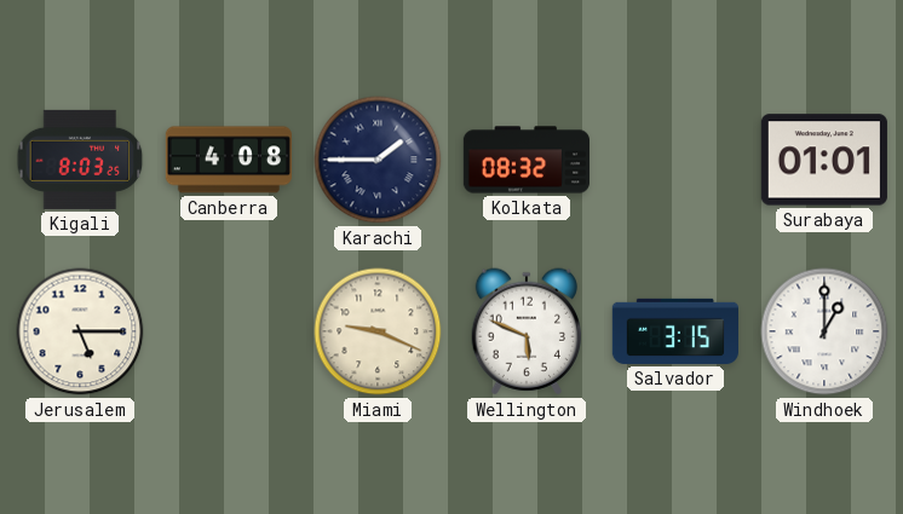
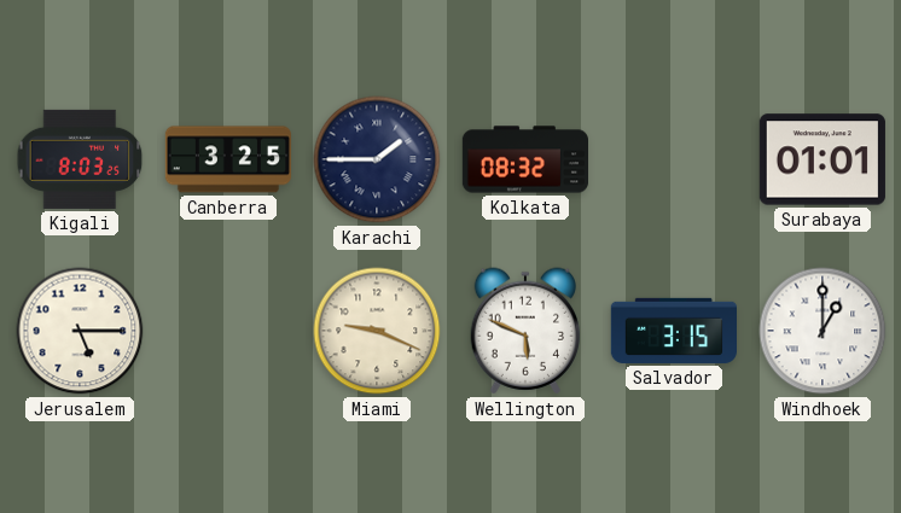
Canberra: 4:08 -> 3:25 (228, 159)
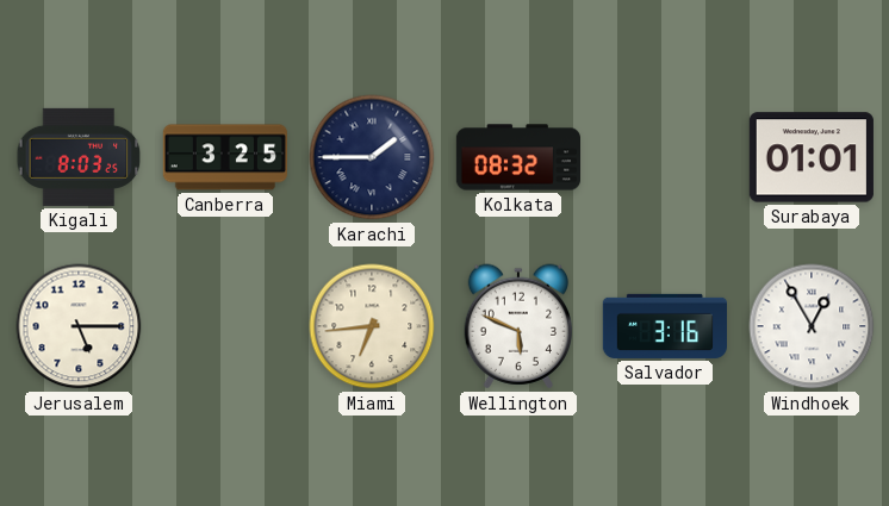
Miami: 9:19 -> 6:44 (372, 326)
Salvador: 3:15 -> 3:16 (664, 326)
Windhoek: 1:00 -> 12:55 (812, 326)
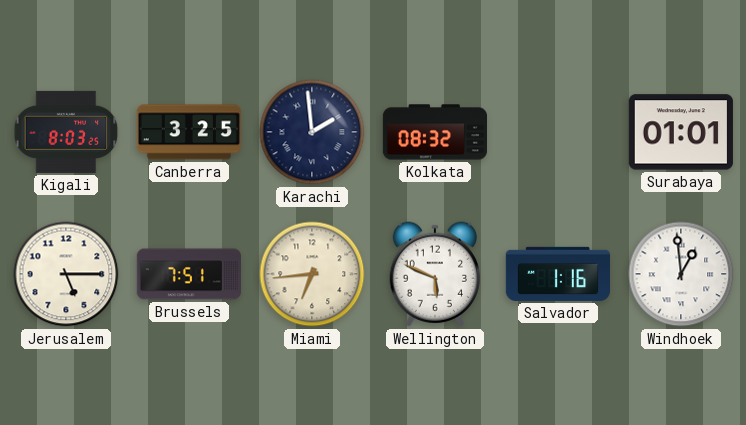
Karachi: 1:45 -> 1:59 (312, 132)
Brussels: none -> 7:51 (188, 274)
Salvador: 3:16 -> 1:16 (557, 274)
Windhoek: 12:55 -> 12:59 (681, 274)
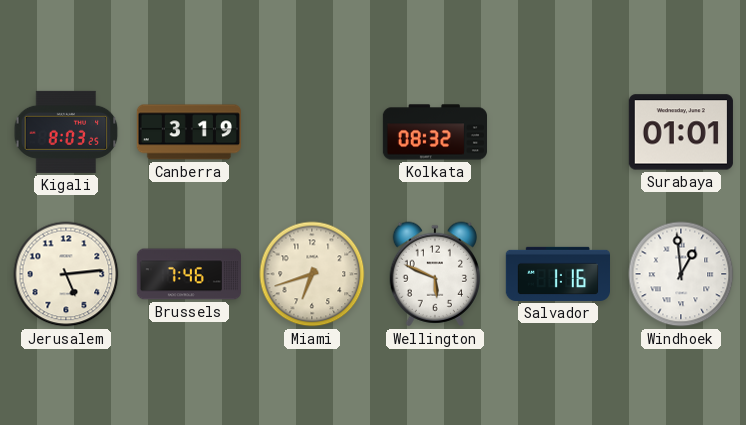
Canberra: 3:25 -> 3:19 (189, 132)
Karachi: 1:59 -> none (312, 132)
Jerusalem: 5:15 -> 5:14 (66, 274)
Brussels: 7:51 -> 7:46 (188, 274)
Miami: 6:44 -> 6:42 (312, 274)
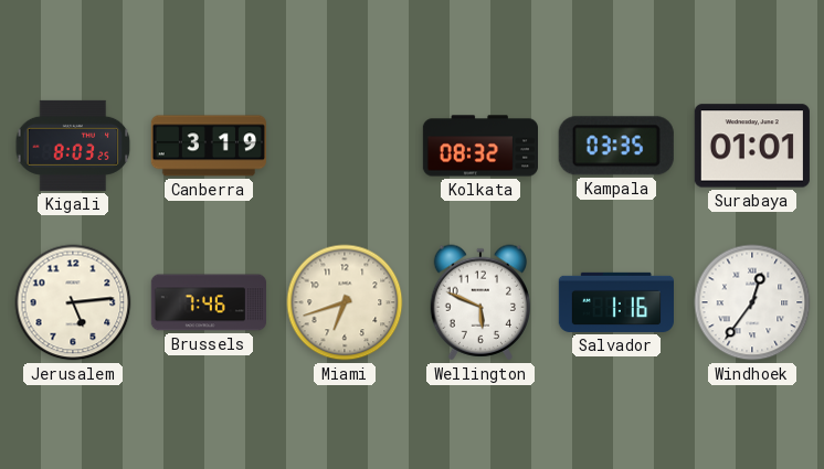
Kampala: none -> 03:35 (616, 146)
Windhoek: 12:59 -> 12:36 (752, 302)
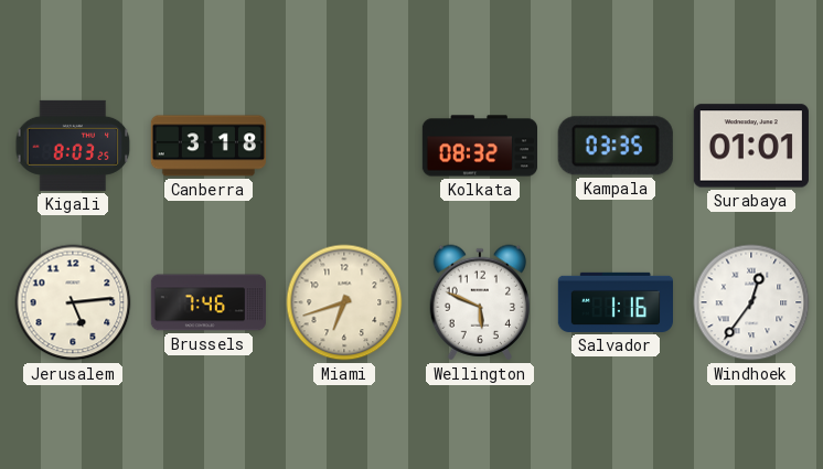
Canberra: 3:19 -> 3:18 (209, 146)
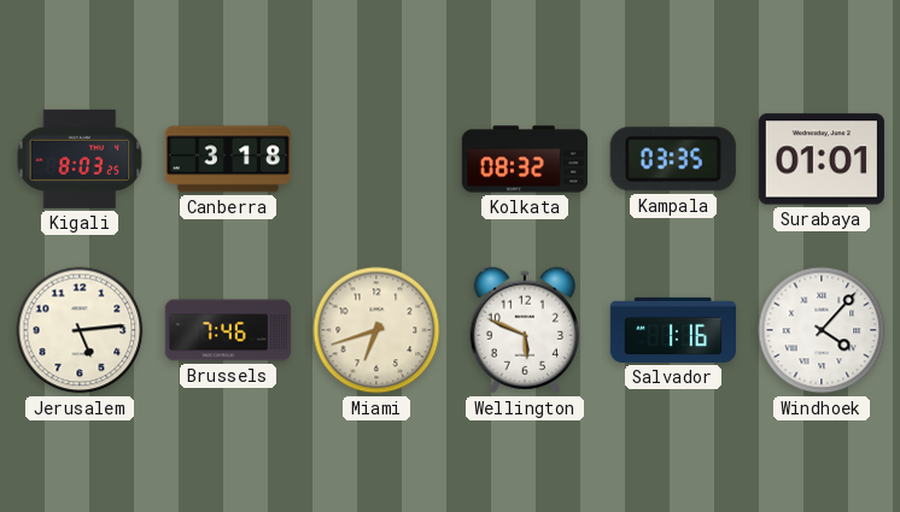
Windhoek: 12:36 -> 4:07 (822, 330)
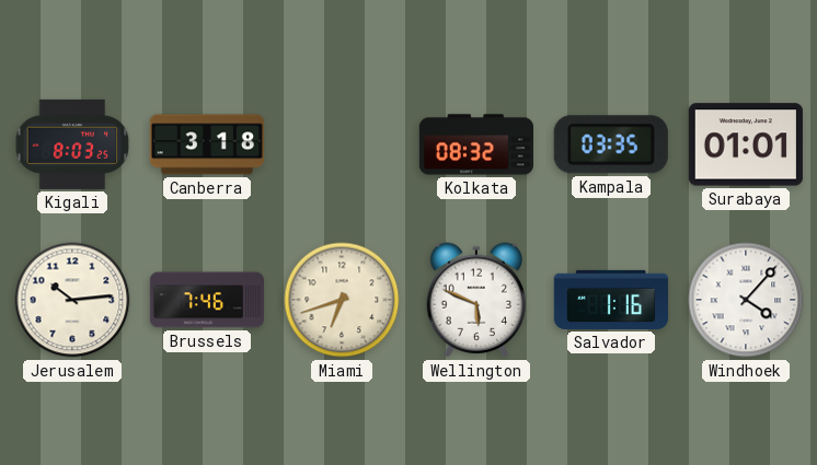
Jerusalem: 5:14 -> 10:14 (72, 300)
